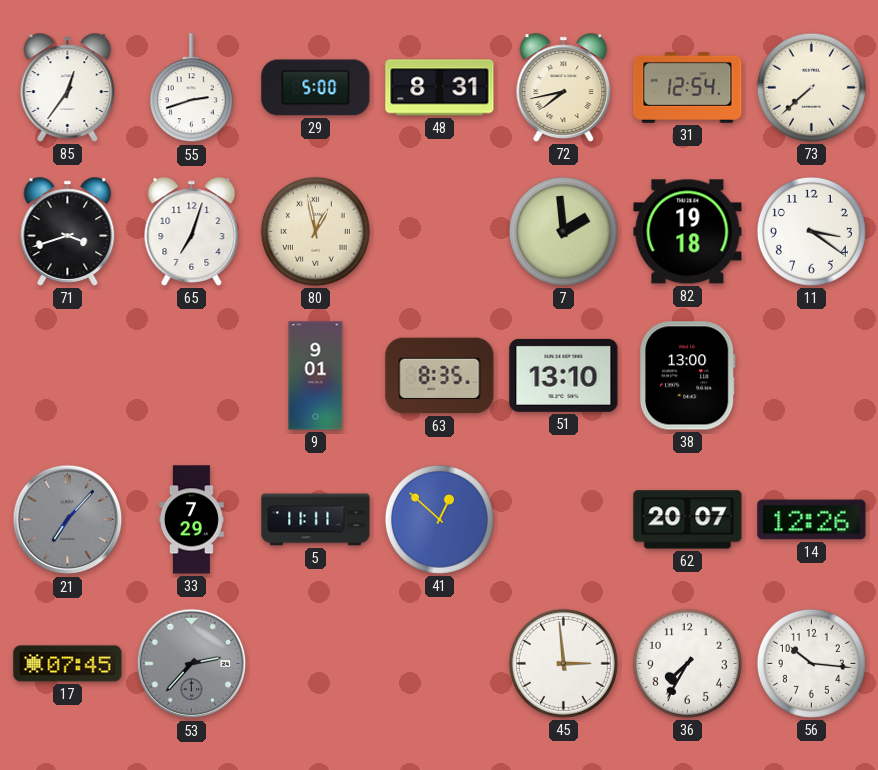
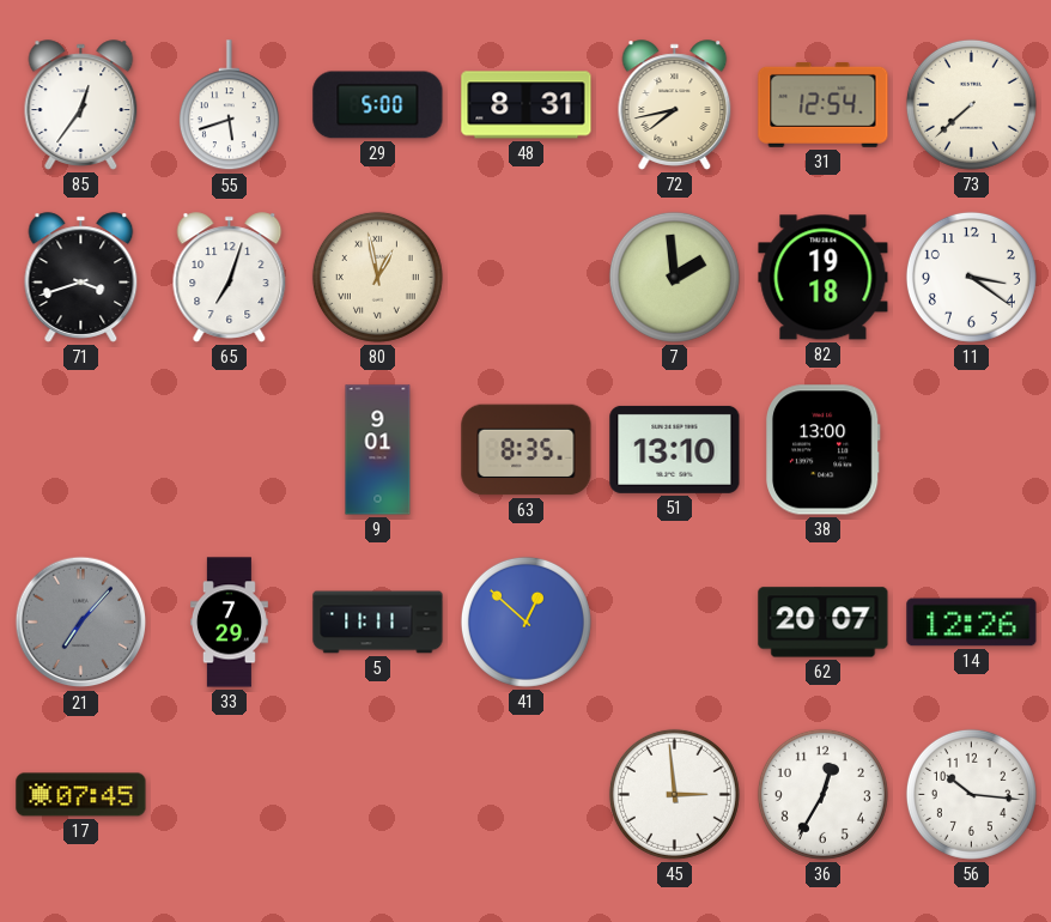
55: 2:42 -> 5:42 (229, 105)
53: 2:37 -> none (192, 664)
36: 7:35 -> 12:35 (822, 794)
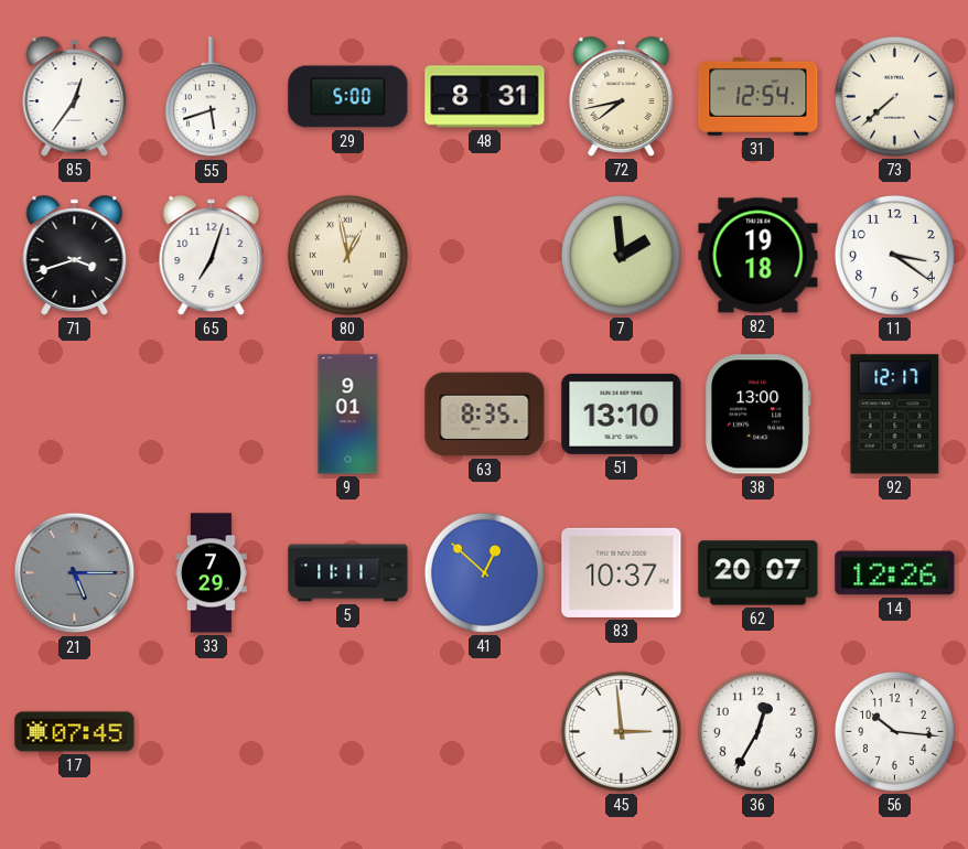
92: none -> 12:17 (895, 415)
21: 7:07 -> 5:15 (75, 573)
83: none -> 10:37 (622, 572)
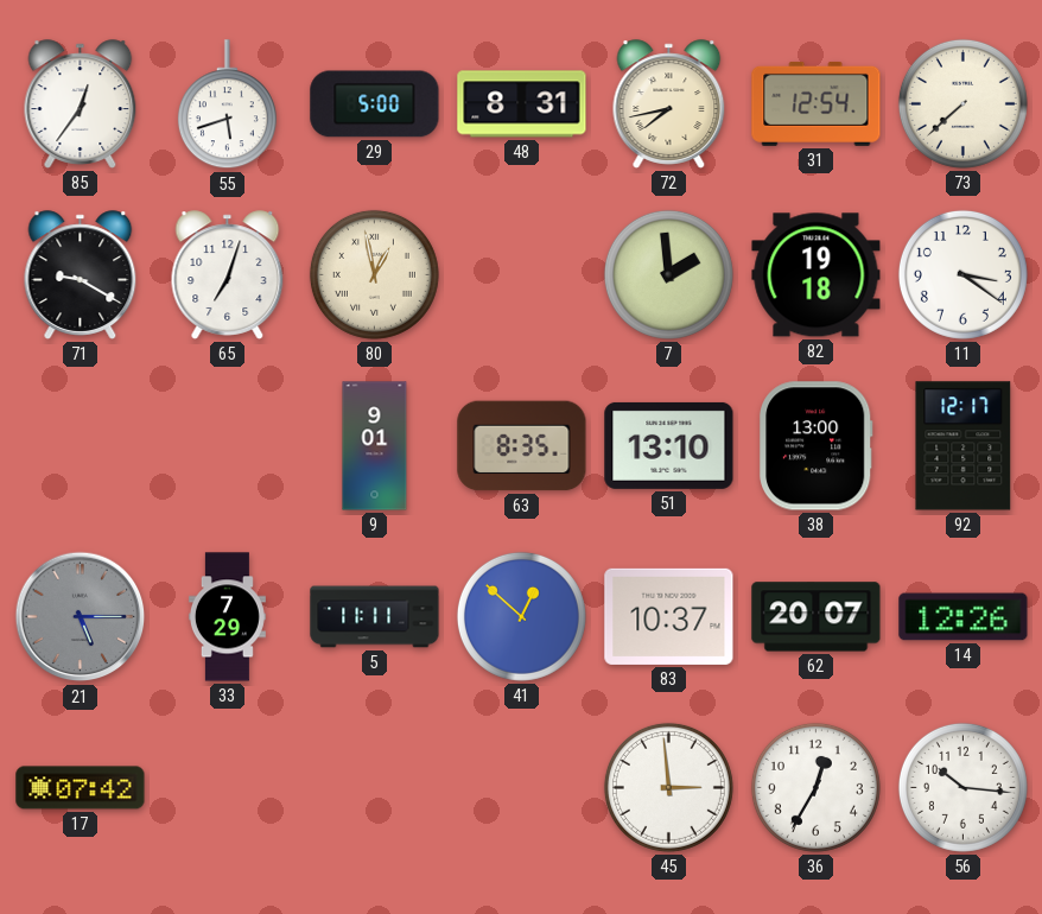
71: 3:42 -> 9:20 (81, 275)
17: 07:45 -> 07:42 (81, 788)
